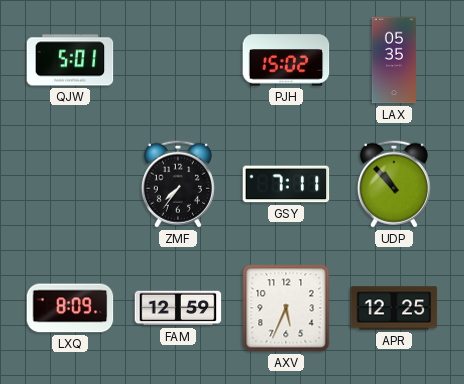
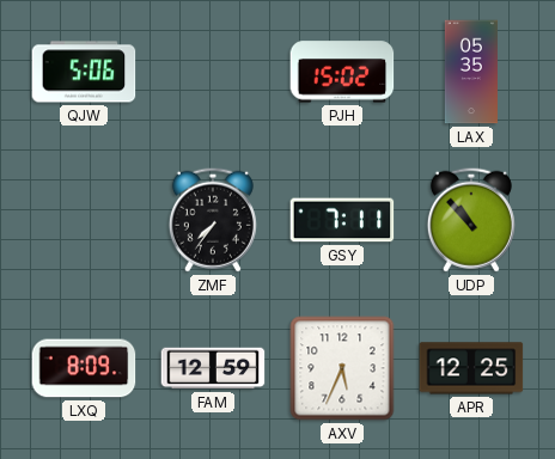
QJW: 5:01 -> 5:06 (84, 72)
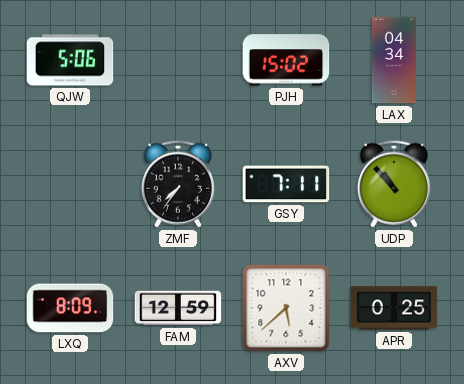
LAX: 05:35 -> 04:34 (394, 60)
AXV: 5:34 -> 5:38 (286, 308)
APR: 12:25 -> 0:25 (394, 308)
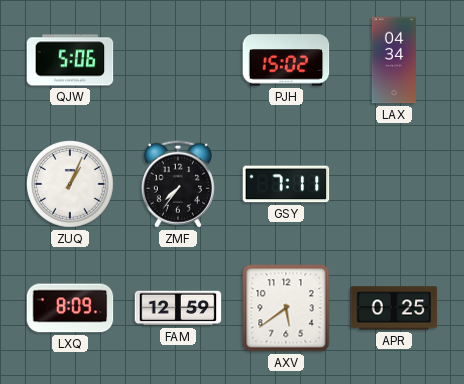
ZUQ: none -> 1:04 (71, 185)
UDP: 10:53 -> none (394, 184)
AXV: 5:38 -> 5:39 (286, 308)
